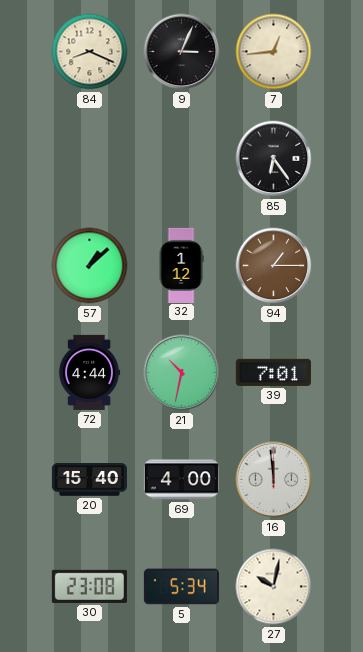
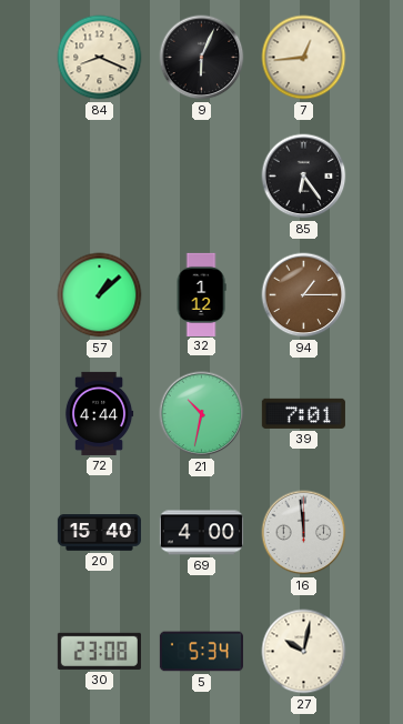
9: 3:04 -> 6:04 (202, 58)
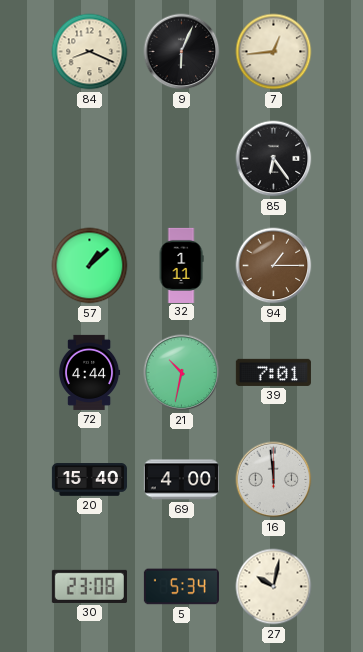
32: 1:12 -> 1:11 (181, 265)
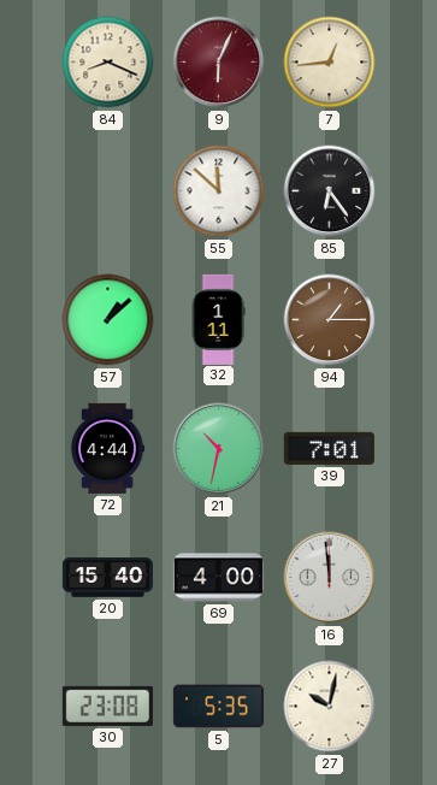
9 dial: black -> burgundy (219, 63)
55: none -> 11:52 (219, 191)
5: 5:34 -> 5:35 (218, 707)
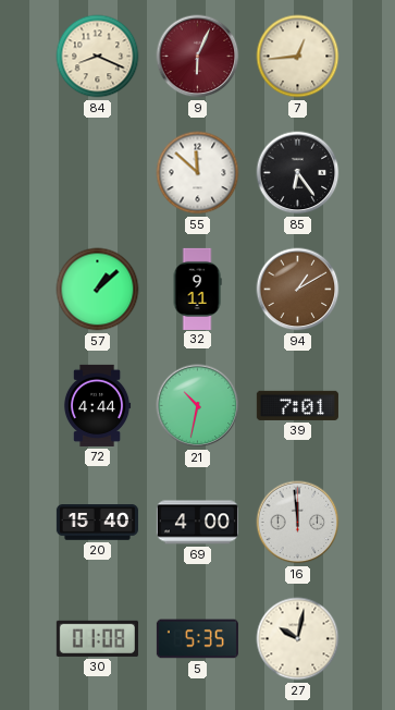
32: 1:11 -> 9:11 (197, 289)
94: 1:15 -> 1:10 (298, 290)
30: 23:08 -> 01:08 (97, 638)
